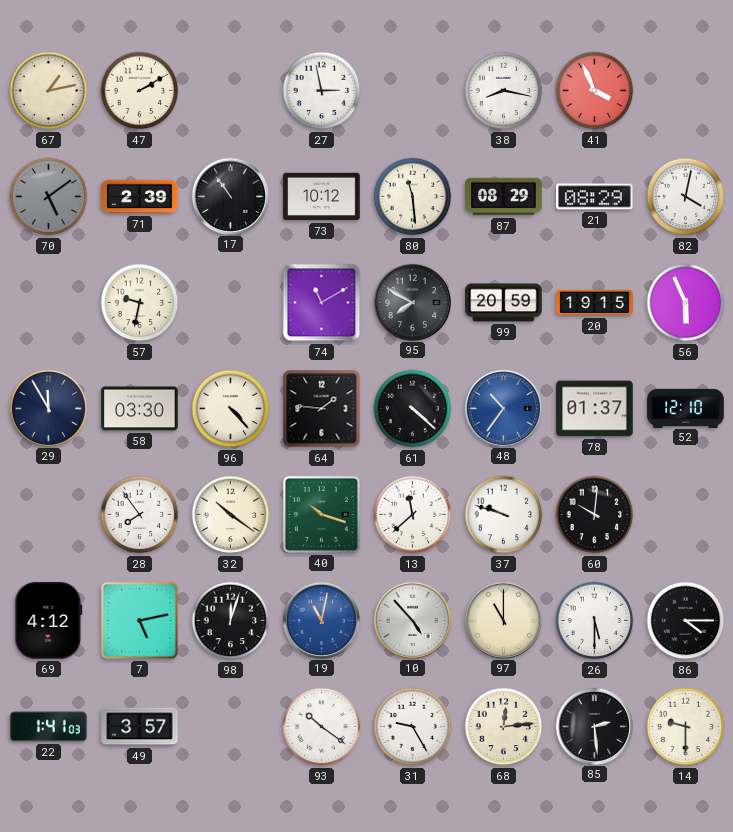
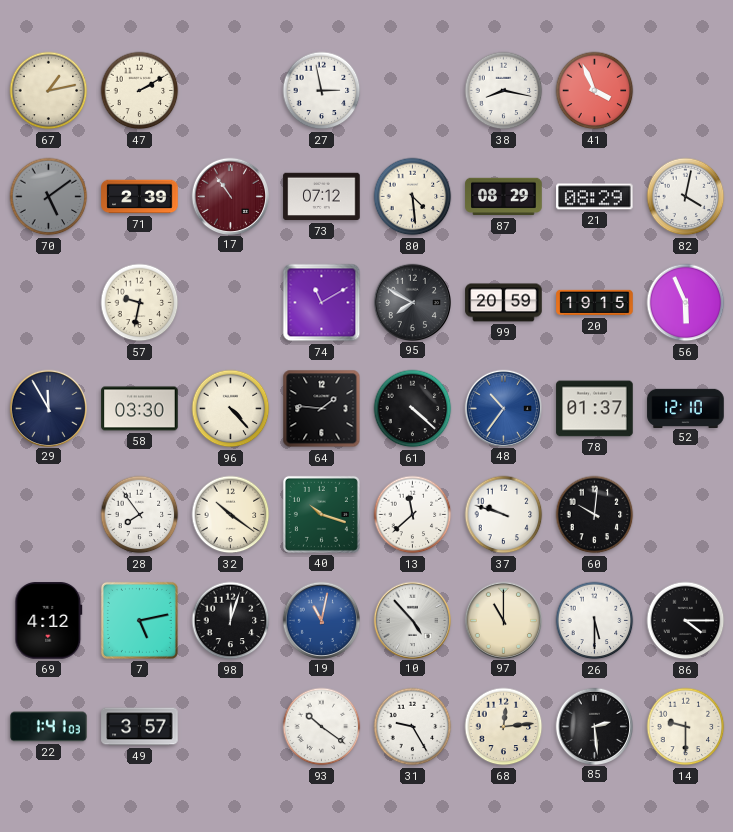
17 dial: black -> burgundy (230, 196)
73: 10:12 -> 07:12 (322, 197)
80: 11:29 -> 4:29 (413, 197)
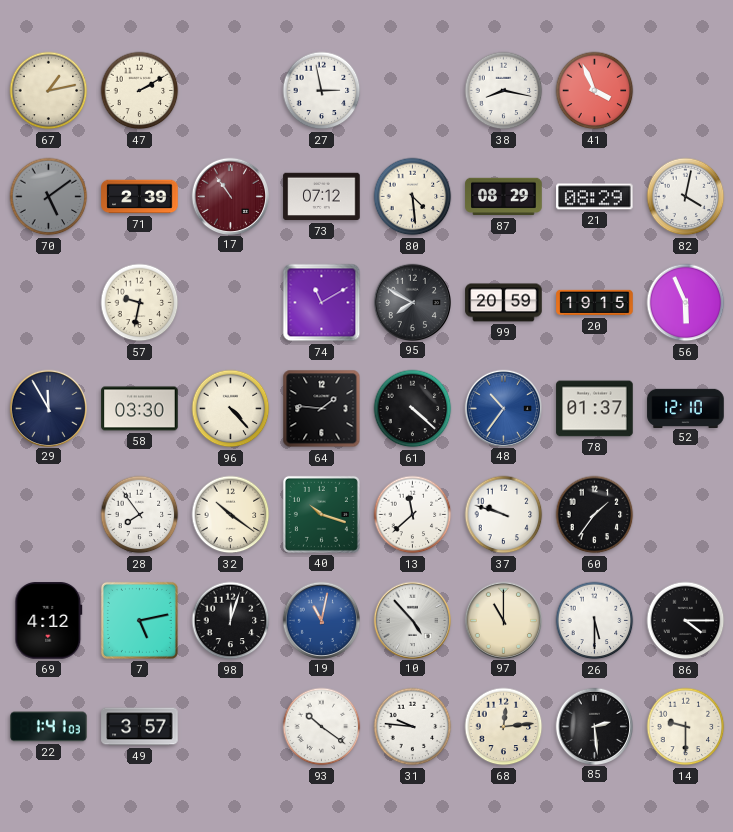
60: 10:01 -> 1:36 (595, 515)
31: 9:25 -> 9:46 (413, 727)
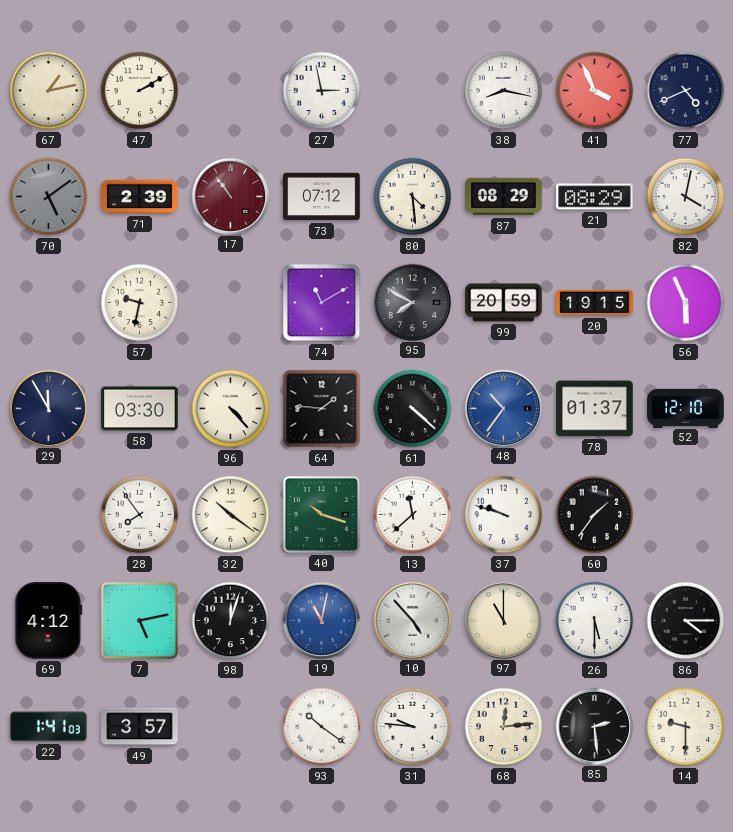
77: none -> 4:41 (686, 91)
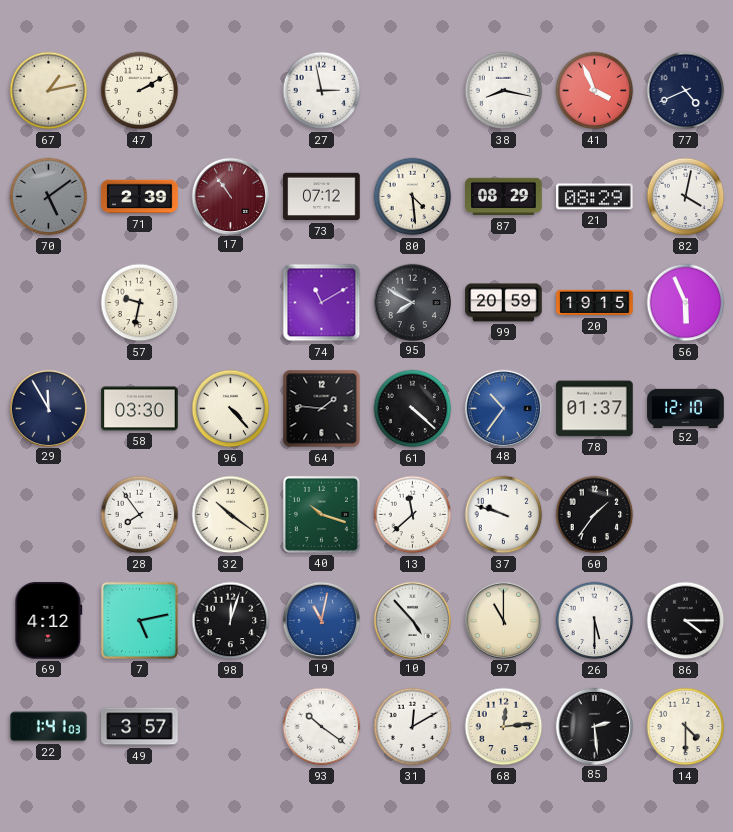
31: 9:46 -> 12:10 (413, 727)
14: 9:30 -> 4:30 (686, 727)
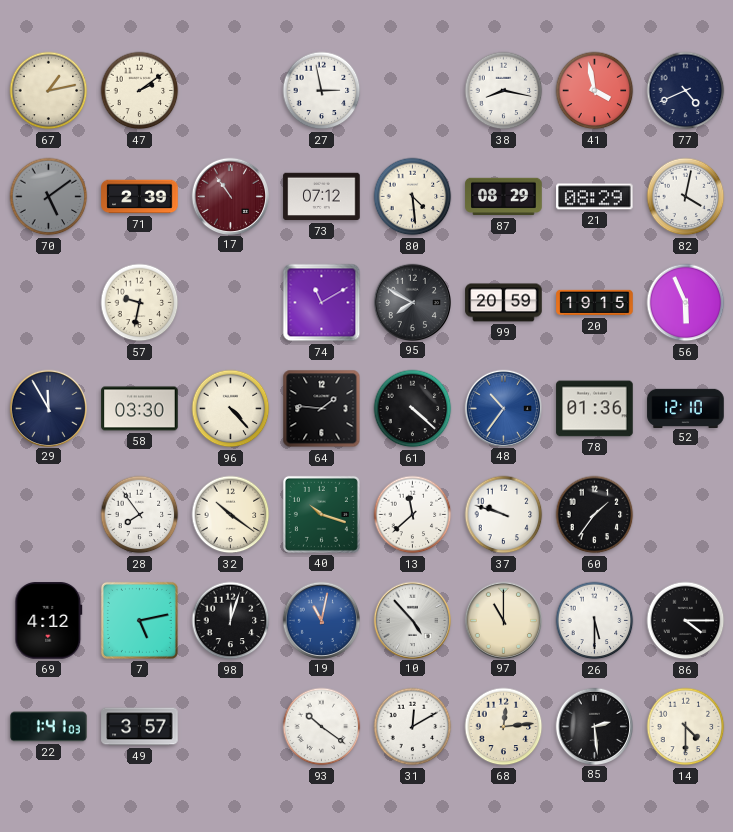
47: 2:10 -> 2:09 (140, 91)
41: 3:56 -> 3:58 (595, 91)
78: 01:37 -> 01:36 (595, 409)
